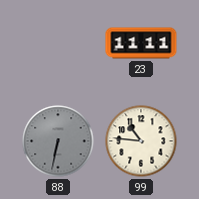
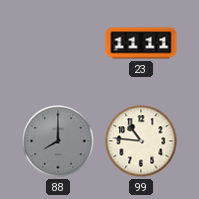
88: 6:32 -> 8:00 (58, 141)
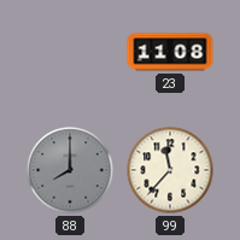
23: 11:11 -> 11:08 (170, 52)
99: 10:46 -> 11:37 (170, 170)
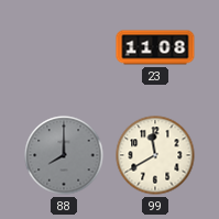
99: 11:37 -> 11:40 (155, 155)
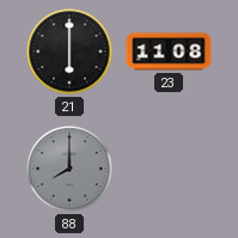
21: none -> 6:00 (69, 51)
99: 11:40 -> none (155, 155)
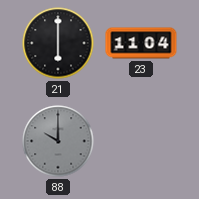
23: 11:08 -> 11:04 (141, 43)
88: 8:00 -> 10:00 (58, 141)
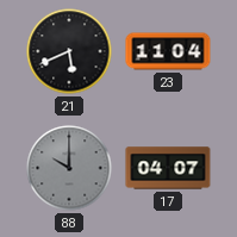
21: 6:00 -> 5:41 (69, 51)
17: none -> 04:07 (168, 168)
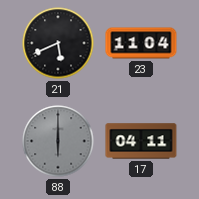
88: 10:00 -> 6:00 (58, 141)
17: 04:07 -> 04:11 (141, 141)
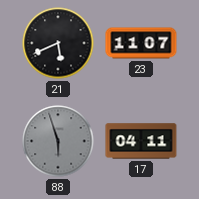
23: 11:04 -> 11:07 (141, 43)
88: 6:00 -> 5:57 (58, 141)
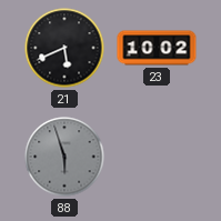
23: 11:07 -> 10:02 (157, 48)
17: 04:11 -> none (141, 141)
